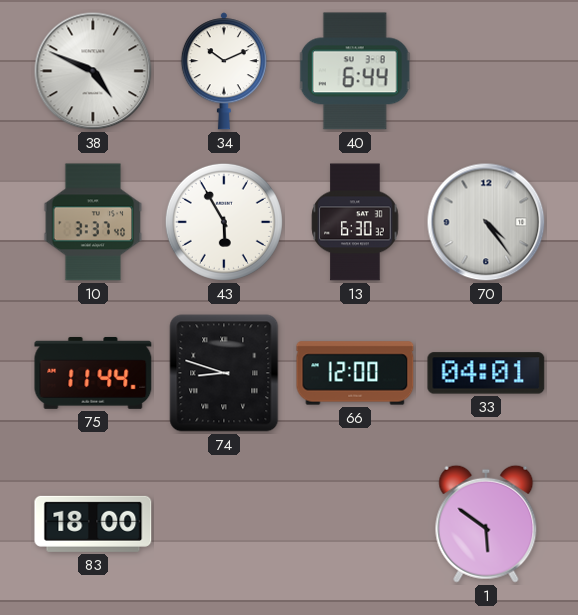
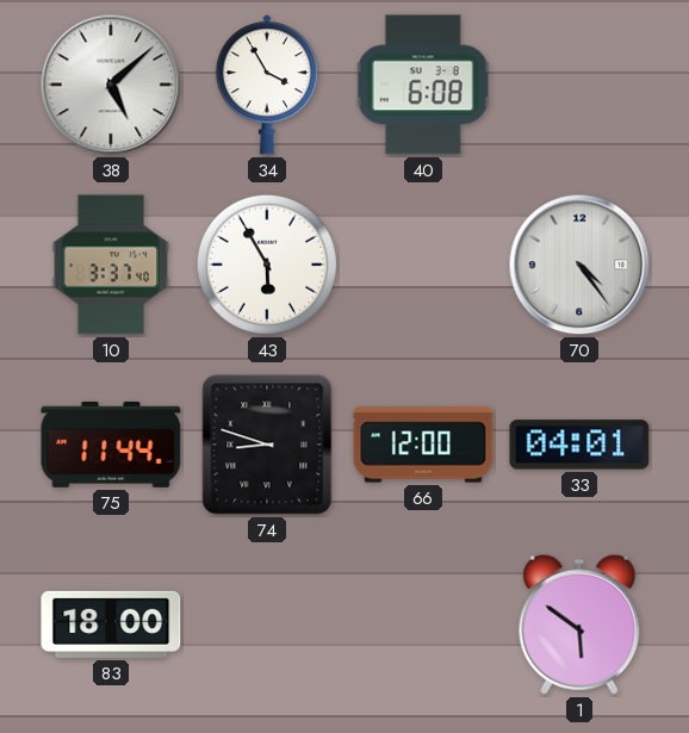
38: 4:49 -> 5:08 (111, 85)
34: 10:11 -> 3:55 (267, 85)
40: 6:44 -> 6:08 (423, 85)
13: 6:30 -> none (355, 222)
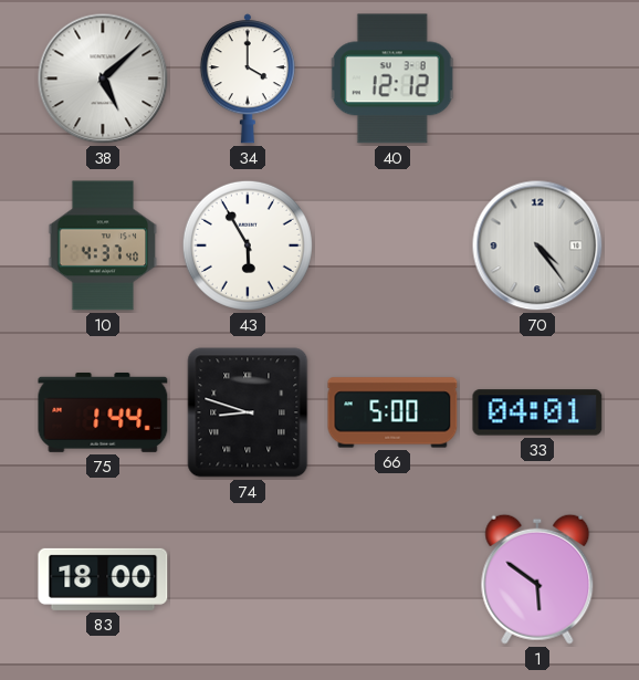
34: 3:55 -> 4:00 (248, 79)
40: 6:08 -> 12:12 (392, 79)
10: 3:37 -> 4:37 (103, 245)
75: 11:44 -> 1:44 (103, 412)
66: 12:00 -> 5:00 (392, 412)
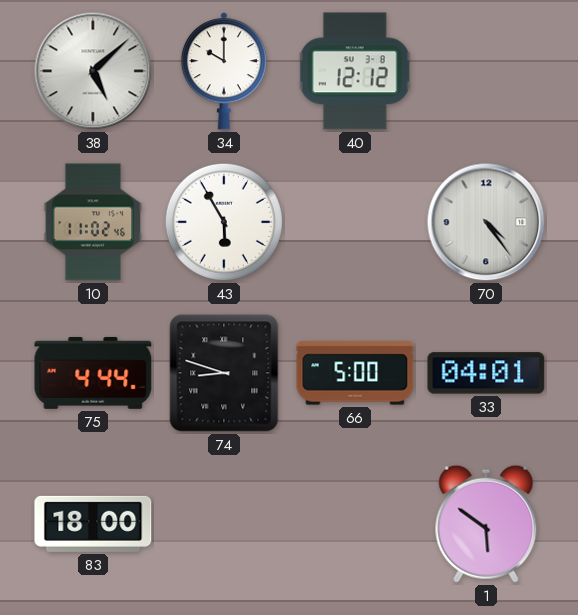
34: 4:00 -> 10:00 (224, 71)
10: 4:37 -> 11:02 (93, 222)
75: 1:44 -> 4:44 (93, 373)
